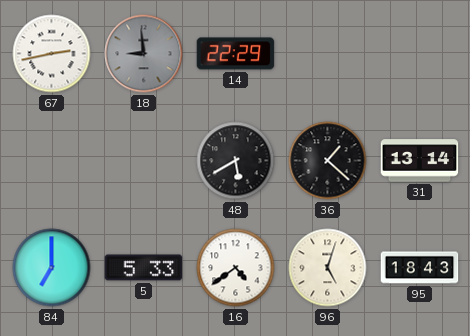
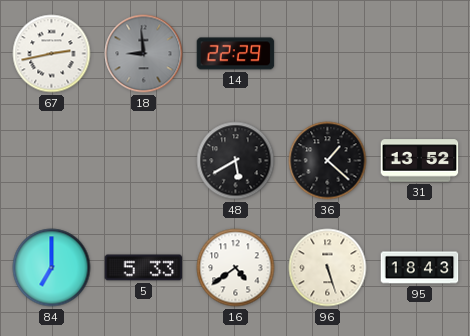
31: 13:14 -> 13:52 (420, 161)
96: 5:03 -> 5:27 (328, 268)
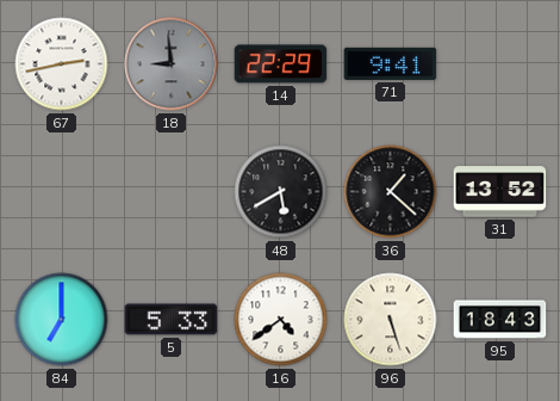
71: none -> 9:41 (391, 63)
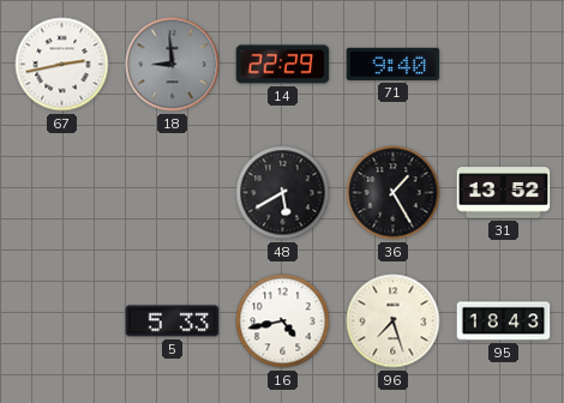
71: 9:41 -> 9:40 (394, 64)
36: 1:22 -> 1:25 (394, 193)
84: 7:00 -> none (62, 320)
16: 4:39 -> 4:43 (283, 321)
96: 5:27 -> 7:27 (394, 321)
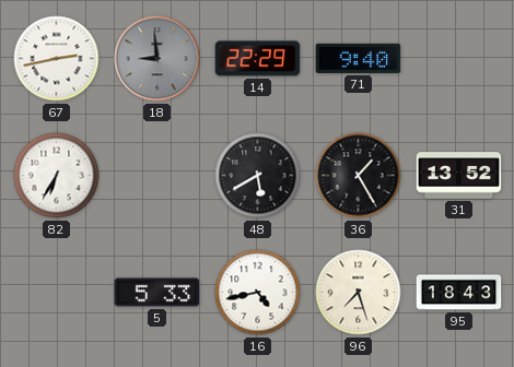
82: none -> 6:35 (57, 176)
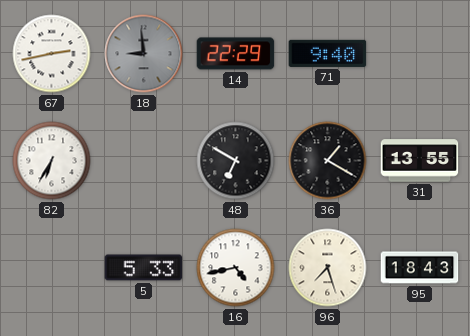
48: 5:40 -> 6:50 (236, 161)
36: 1:25 -> 1:20 (328, 161)
31: 13:52 -> 13:55 (420, 161)
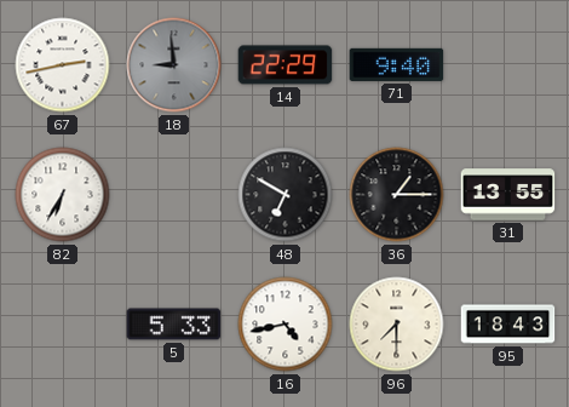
36: 1:20 -> 1:15 (397, 195)
96: 7:27 -> 7:30 (397, 325)
